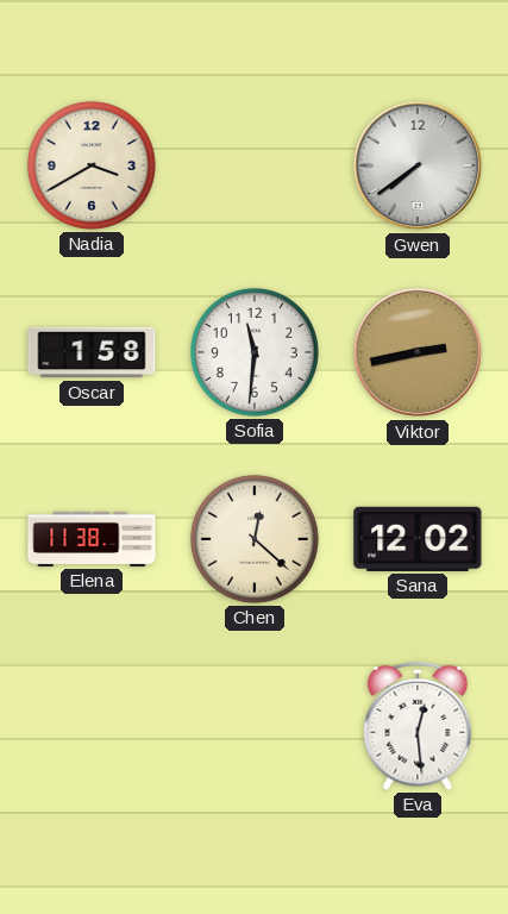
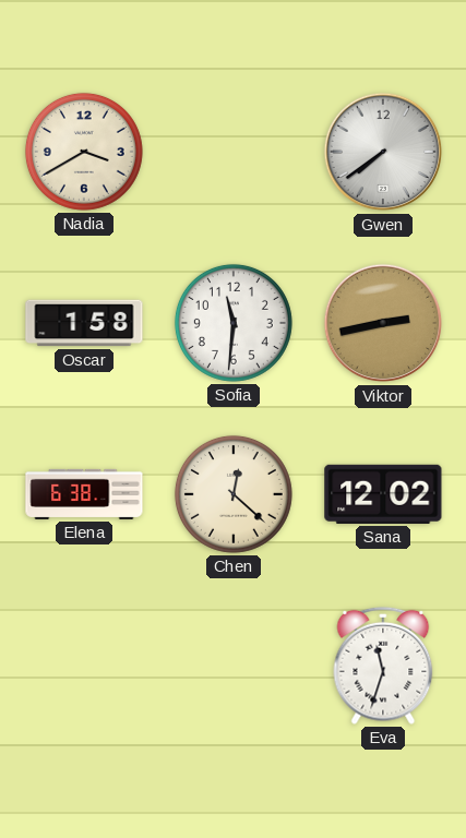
Elena: 11:38 -> 6:38 (84, 494)
Eva: 12:29 -> 11:33 (383, 666)
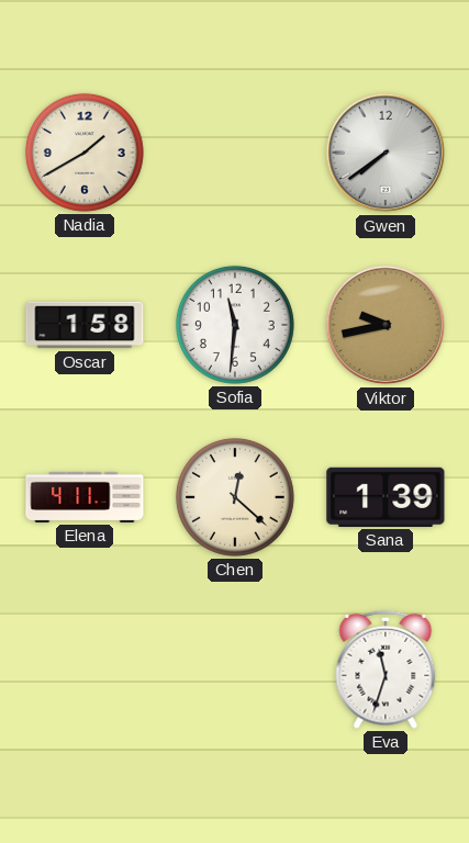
Nadia: 3:40 -> 1:40 (85, 153)
Viktor: 2:43 -> 9:43 (386, 325)
Elena: 6:38 -> 4:11 (85, 497)
Sana: 12:02 -> 1:39 (386, 497)
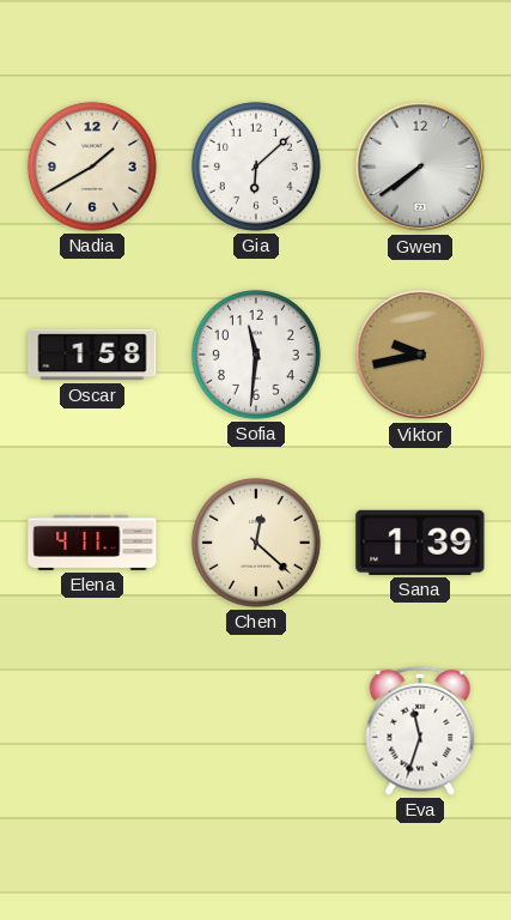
Gia: none -> 6:08 (256, 167)
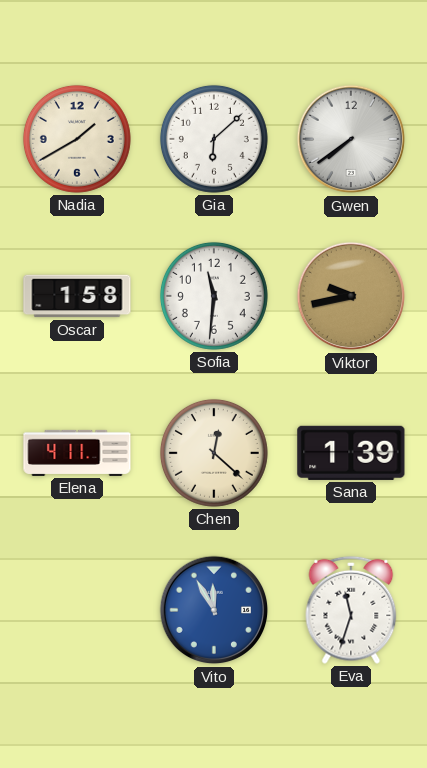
Vito: none -> 11:55 (214, 610)
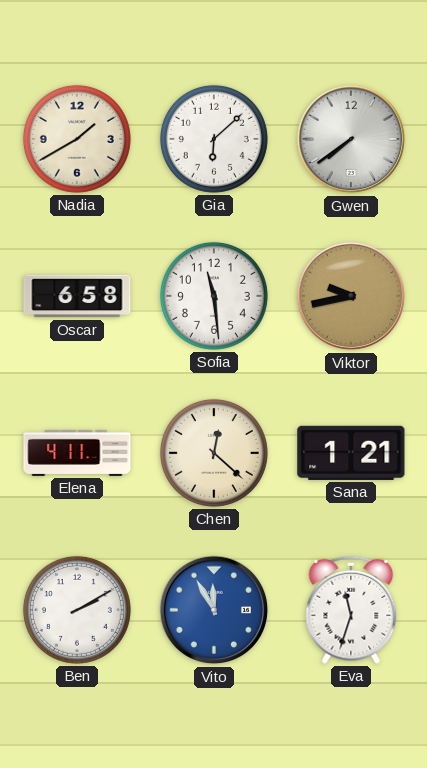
Oscar: 1:58 -> 6:58 (77, 296)
Sofia: 11:31 -> 11:29 (214, 296)
Sana: 1:39 -> 1:21 (351, 453)
Ben: none -> 2:10 (77, 610)
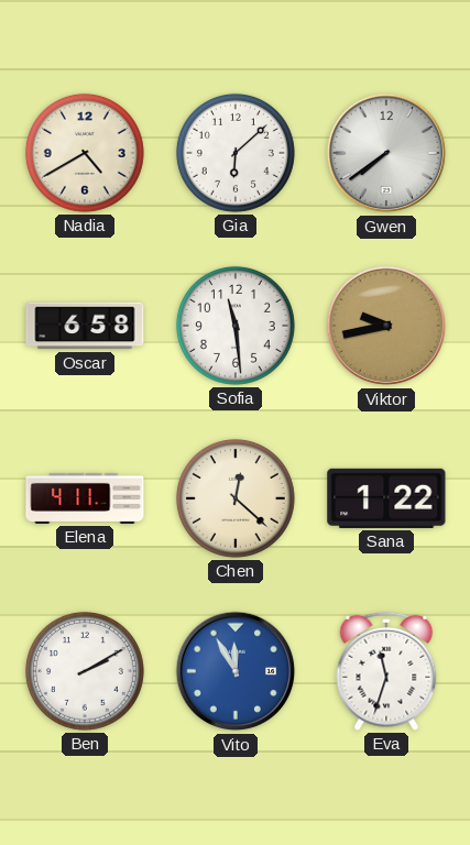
Nadia: 1:40 -> 4:40 (85, 153)
Sana: 1:21 -> 1:22 (386, 498)
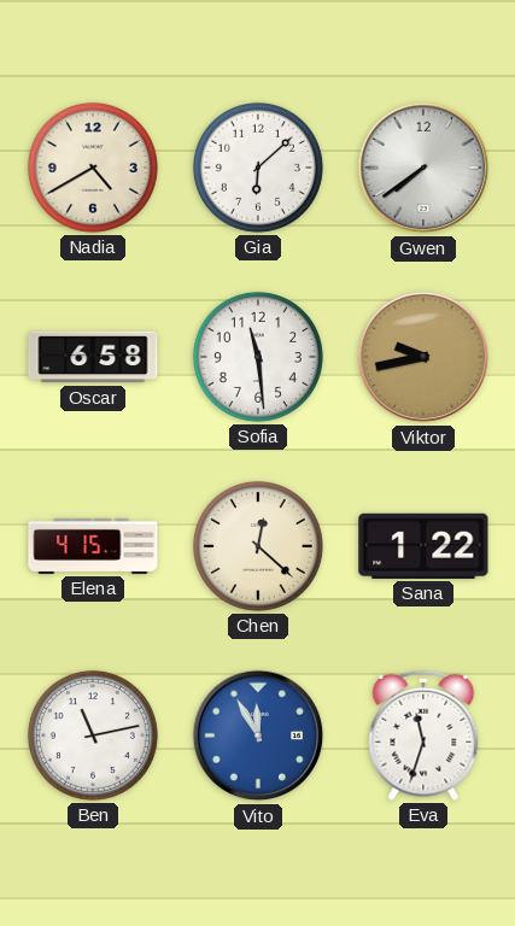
Elena: 4:11 -> 4:15 (93, 546)
Ben: 2:10 -> 11:13 (93, 735)
